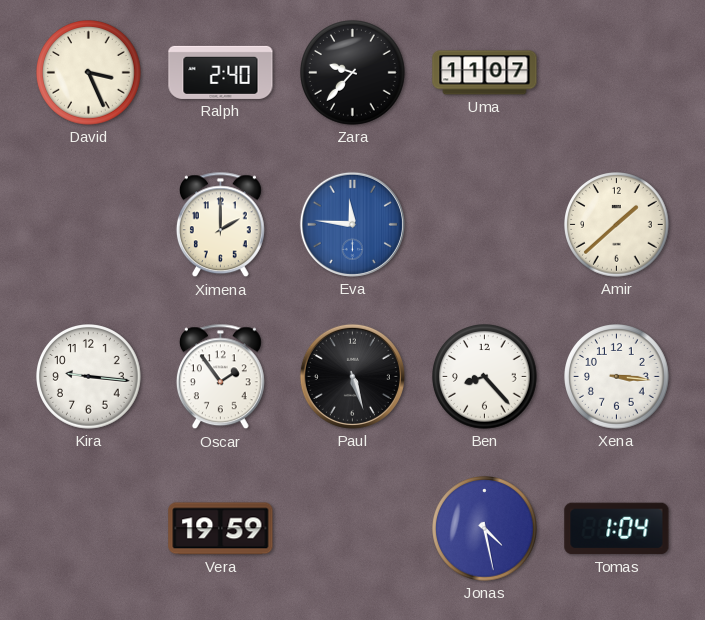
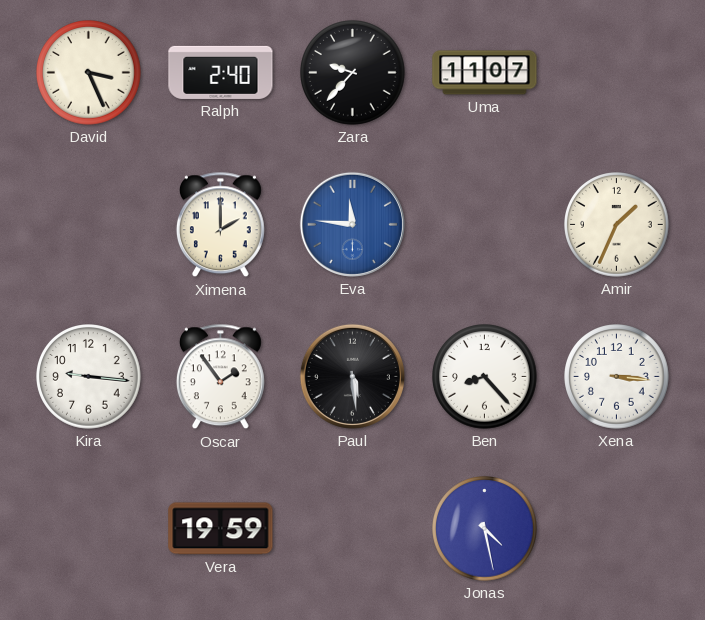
Amir: 1:38 -> 1:34 (617, 225)
Paul: 5:27 -> 5:29 (352, 376)
Tomas: 1:04 -> none (617, 529)
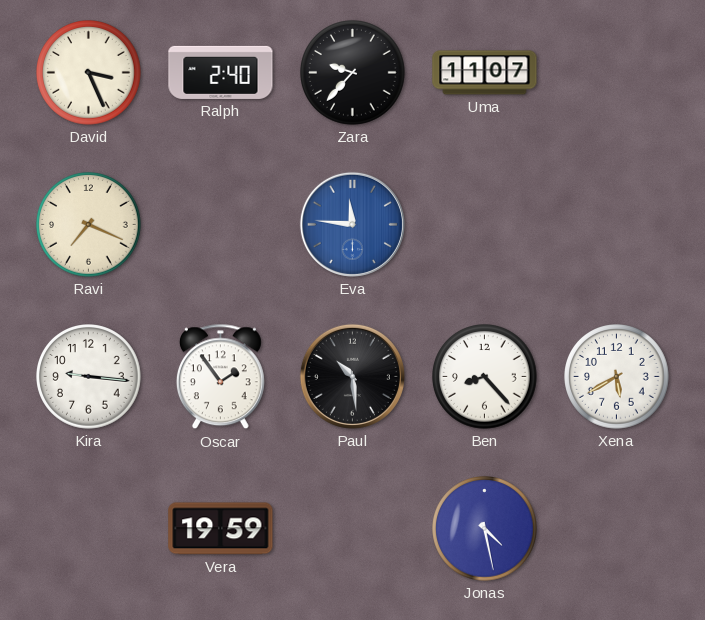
Ravi: none -> 7:19 (89, 225)
Ximena: 2:00 -> none (220, 225)
Amir: 1:34 -> none (617, 225)
Paul: 5:29 -> 10:29 (352, 376)
Xena: 3:16 -> 5:40 (617, 377)
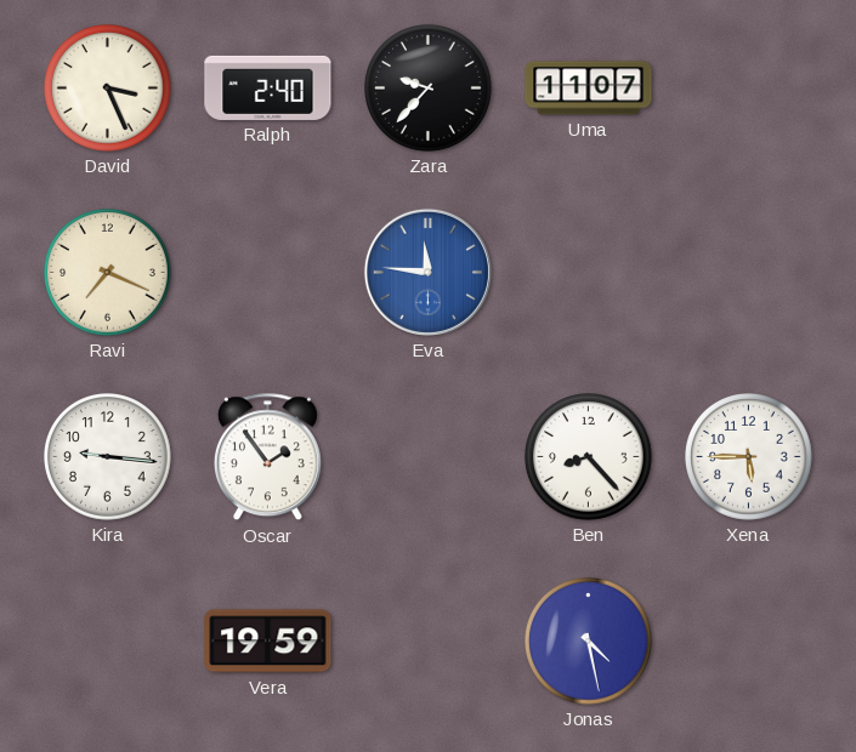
Paul: 10:29 -> none (352, 376)
Xena: 5:40 -> 5:45 (749, 457)
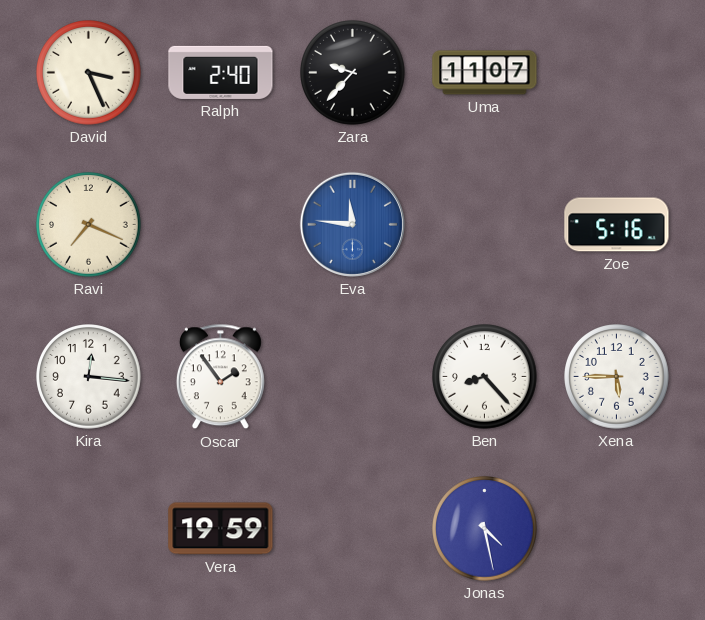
Zoe: none -> 5:16 (617, 225)
Kira: 9:16 -> 12:16 (89, 377)
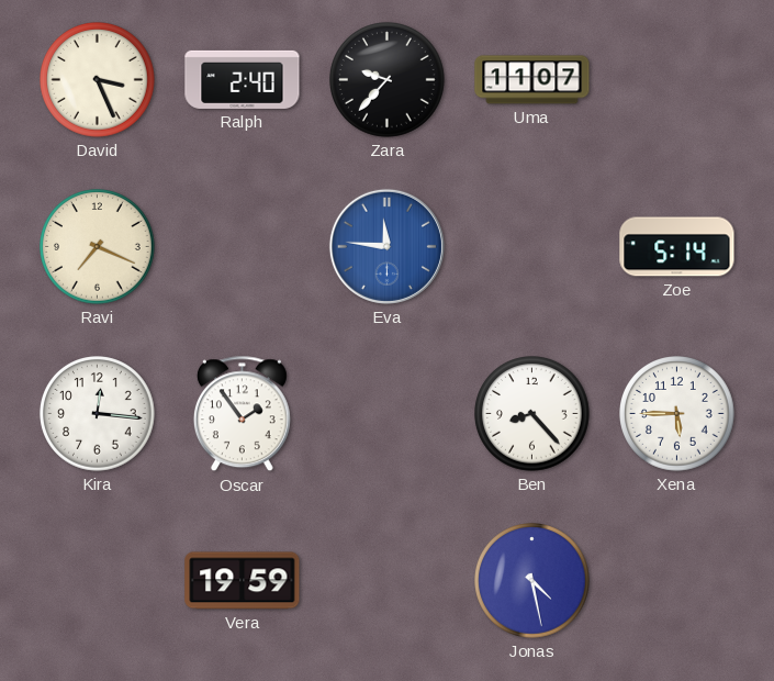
Zoe: 5:16 -> 5:14 (677, 247)
